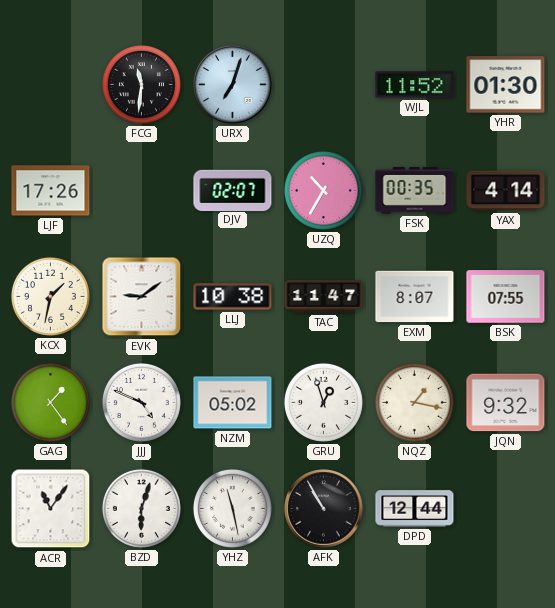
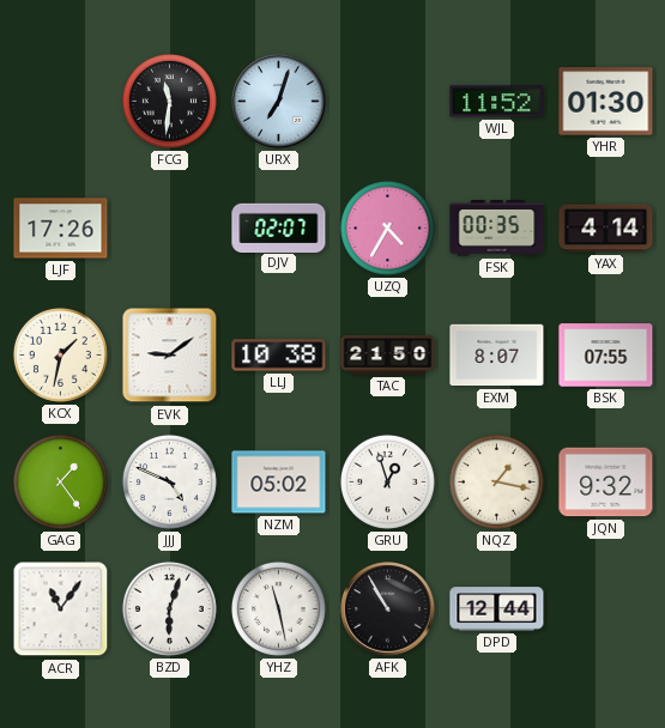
UZQ: 10:35 -> 4:35 (387, 227)
TAC: 11:47 -> 21:50 (388, 356)
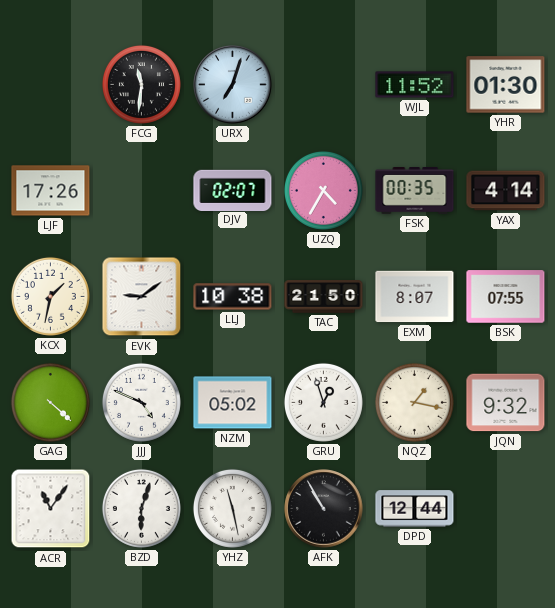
GAG: 1:24 -> 4:22 (50, 402)
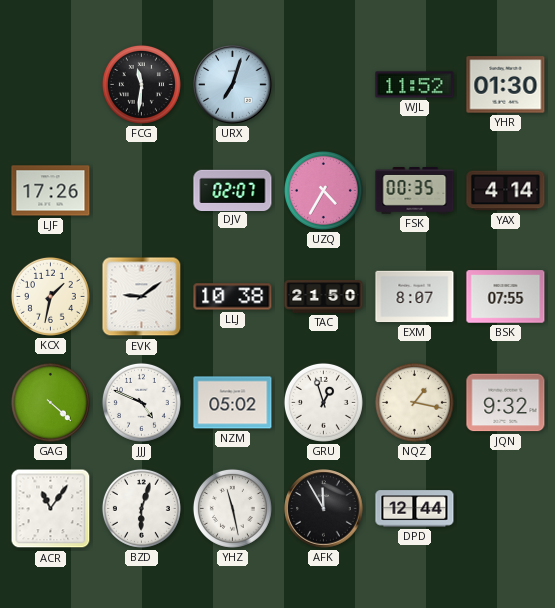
AFK: 10:55 -> 11:55 (324, 509)
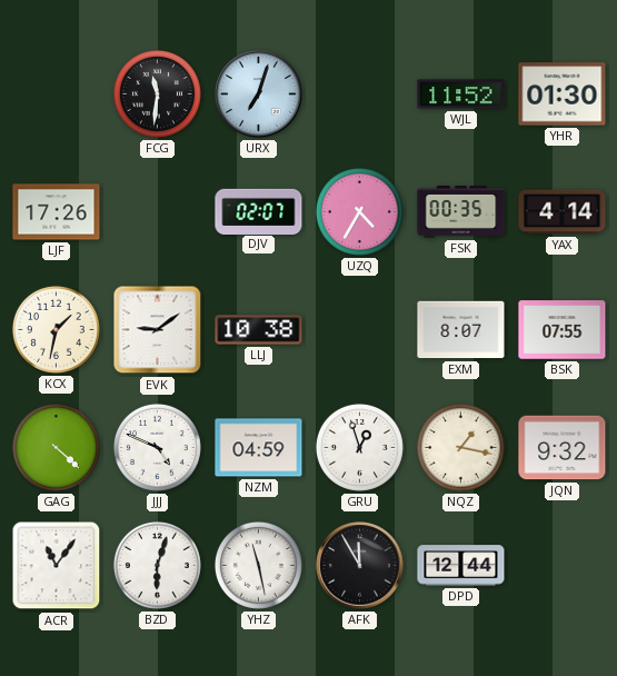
TAC: 21:50 -> none (324, 297)
NZM: 05:02 -> 04:59 (259, 448)
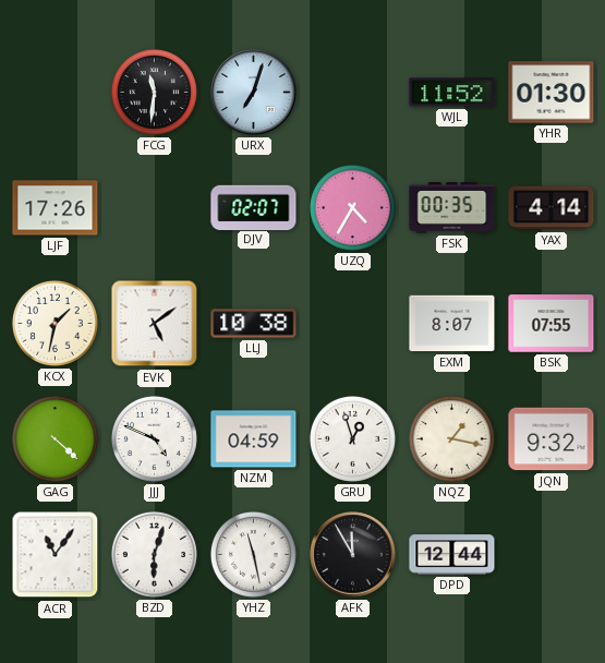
EVK: 9:09 -> 5:09 (155, 324)
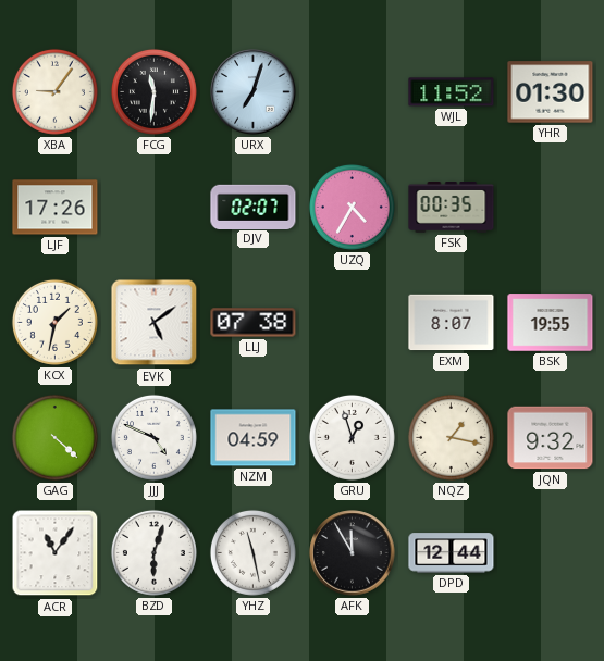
XBA: none -> 9:06 (54, 91)
YAX: 4:14 -> none (552, 208)
LLJ: 10:38 -> 07:38 (254, 323)
BSK: 07:55 -> 19:55 (551, 323)
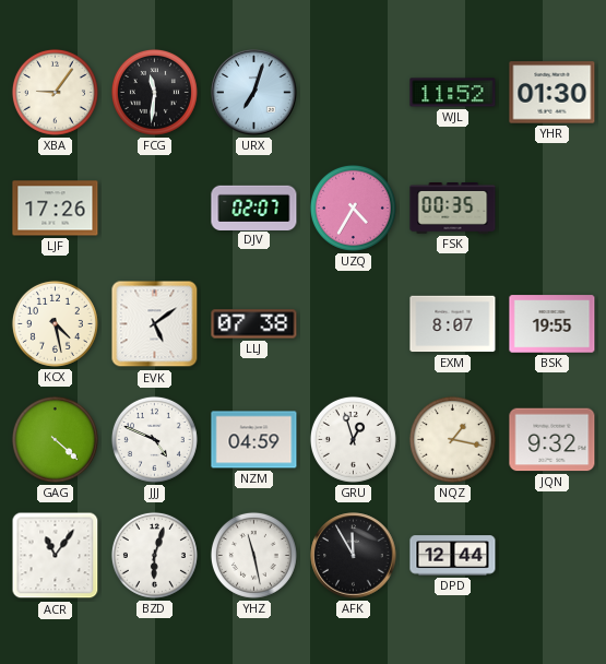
KCX: 1:32 -> 4:28 (55, 323)
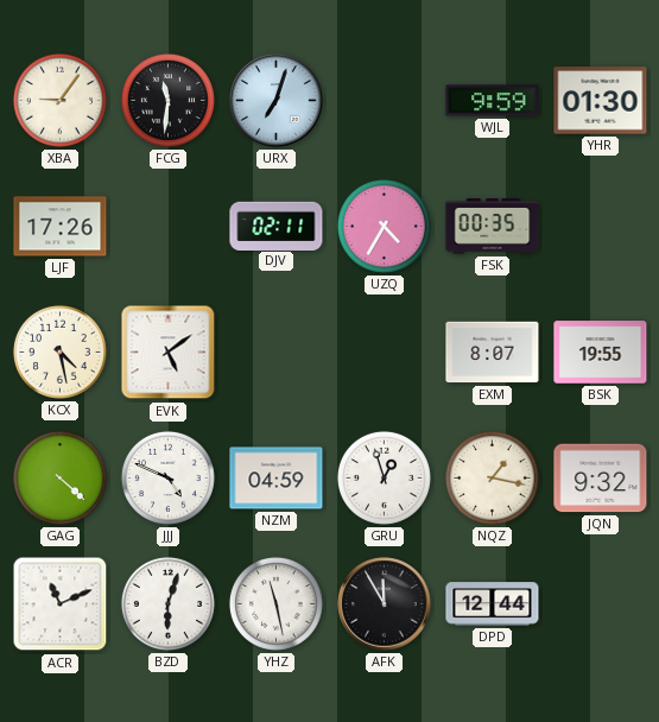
WJL: 11:52 -> 9:59 (493, 101)
DJV: 02:07 -> 02:11 (277, 226)
LLJ: 07:38 -> none (254, 324)
ACR: 11:06 -> 11:11 (61, 604)
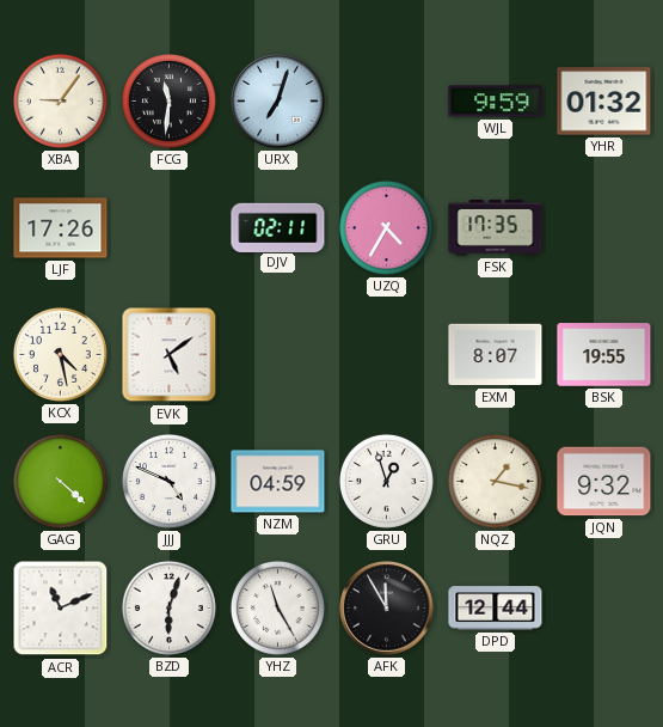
YHR: 01:30 -> 01:32 (604, 102)
FSK: 00:35 -> 17:35 (496, 228)
YHZ: 11:28 -> 11:25 (277, 607)
